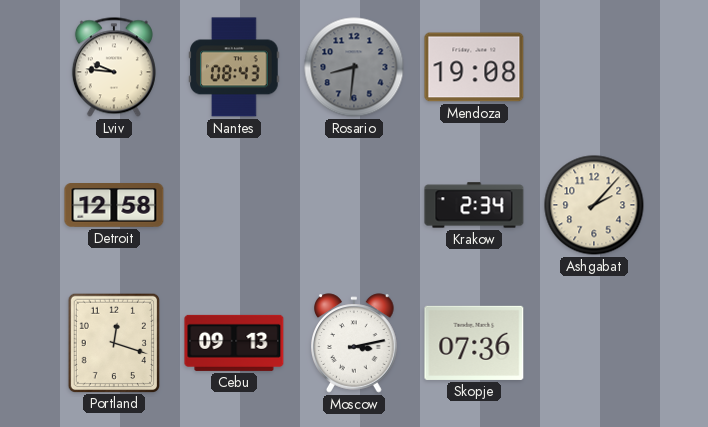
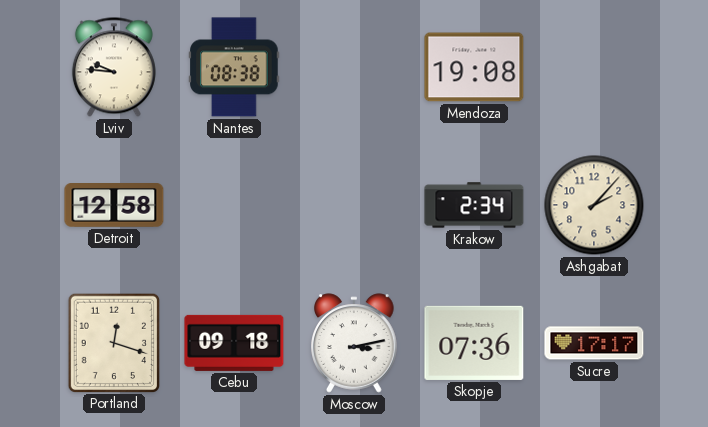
Nantes: 08:43 -> 08:38 (234, 67)
Rosario: 8:31 -> none (354, 67)
Cebu: 09:13 -> 09:18 (234, 343)
Sucre: none -> 17:17 (594, 343)
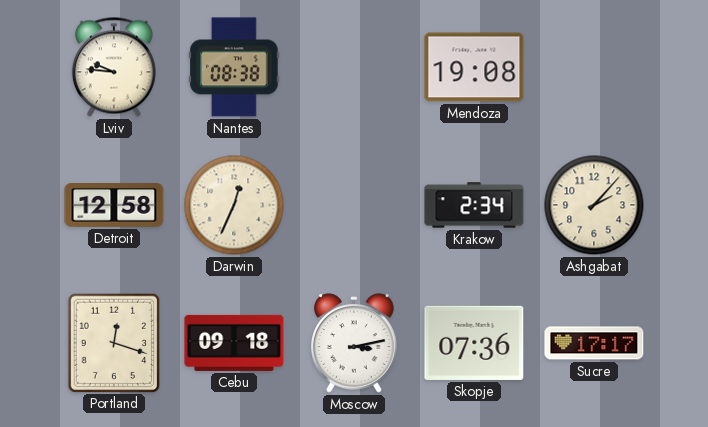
Darwin: none -> 12:34 (234, 205)
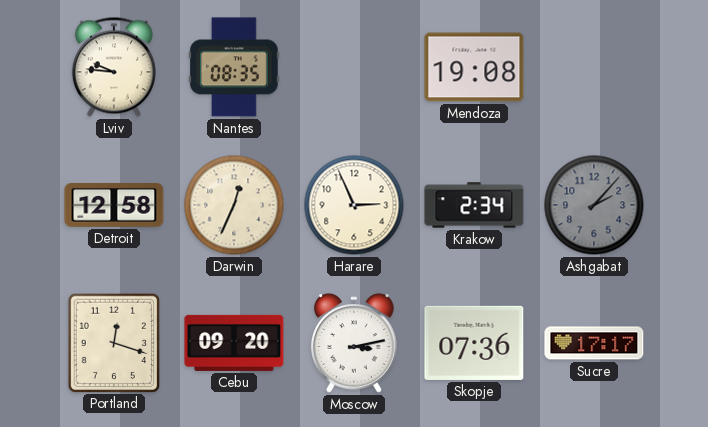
Nantes: 08:38 -> 08:35 (234, 67)
Harare: none -> 2:56 (354, 205)
Ashgabat dial: cream -> grey (594, 205)
Cebu: 09:18 -> 09:20 (234, 343)
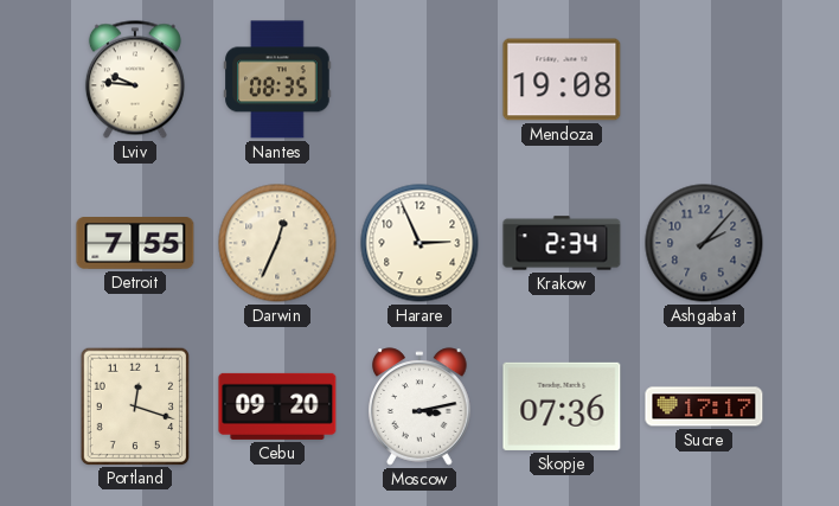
Detroit: 12:58 -> 7:55 (135, 244)
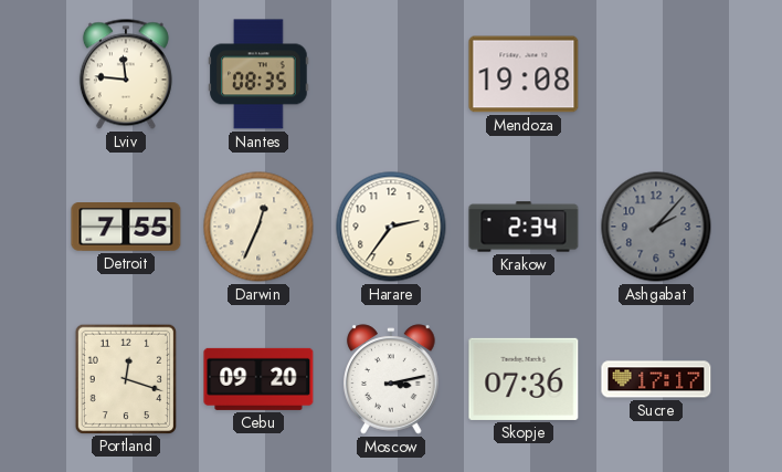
Lviv: 9:46 -> 11:46 (126, 74)
Harare: 2:56 -> 2:36 (391, 227)
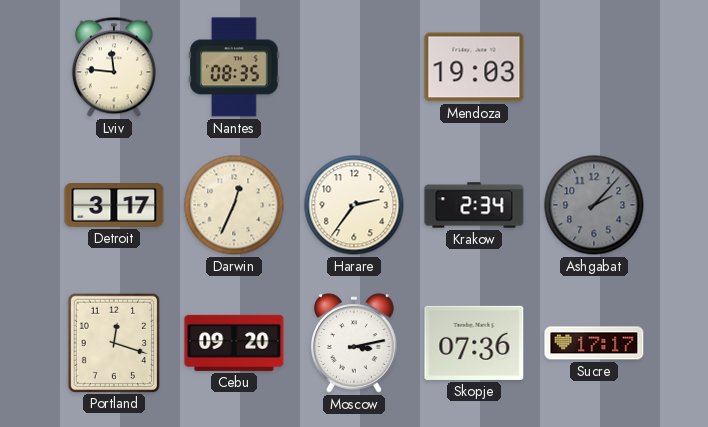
Mendoza: 19:08 -> 19:03 (474, 67)
Detroit: 7:55 -> 3:17 (114, 206)
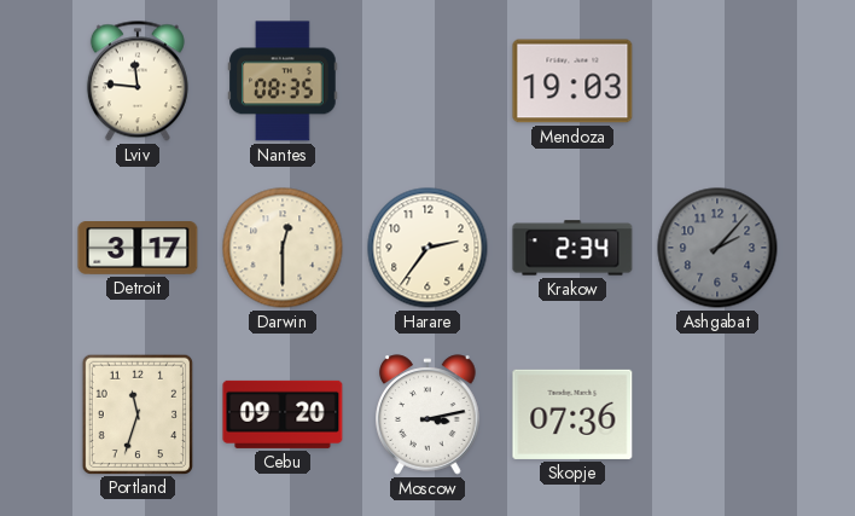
Darwin: 12:34 -> 12:30 (283, 248)
Portland: 12:18 -> 11:33 (136, 413)
Sucre: 17:17 -> none (594, 343)
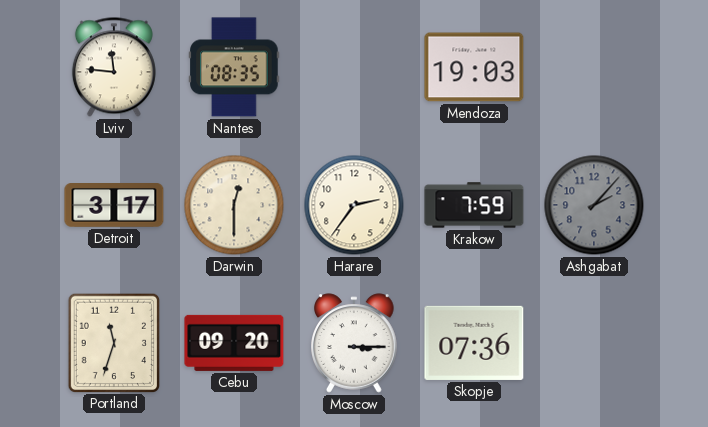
Krakow: 2:34 -> 7:59 (474, 205)
Moscow: 3:13 -> 3:15 (354, 343)
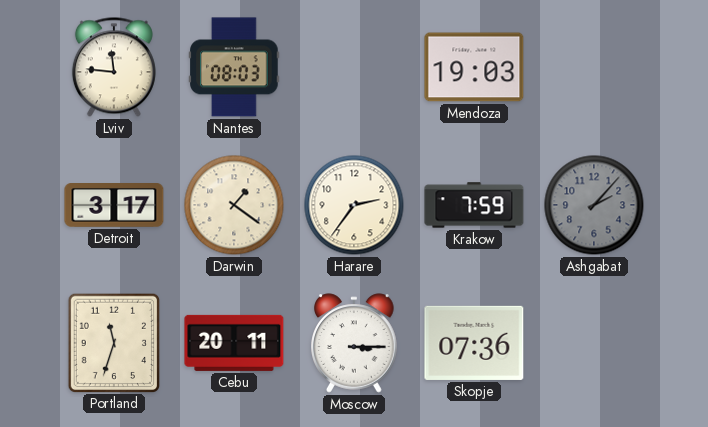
Nantes: 08:35 -> 08:03 (234, 67)
Darwin: 12:30 -> 1:21 (234, 205)
Cebu: 09:20 -> 20:11 (234, 343)
